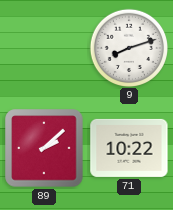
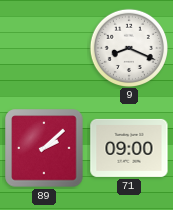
9: 8:12 -> 8:19 (128, 47)
71: 10:22 -> 09:00 (129, 148)
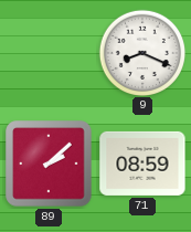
71: 09:00 -> 08:59 (142, 164)
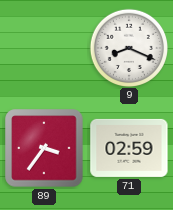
89: 2:08 -> 3:36 (44, 148)
71: 08:59 -> 02:59 (129, 148)
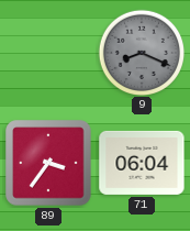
9 dial: white -> grey (141, 52)
71: 02:59 -> 06:04 (142, 163)
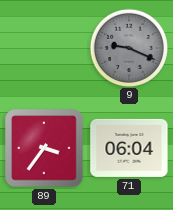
9: 8:19 -> 9:19 (128, 47)
